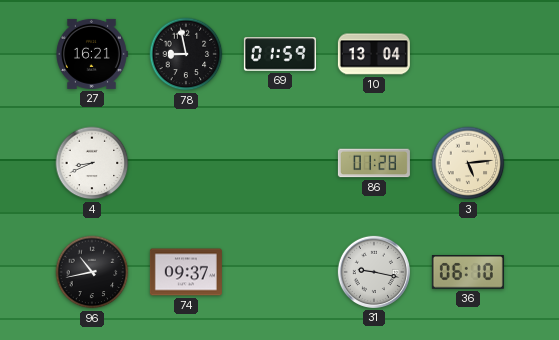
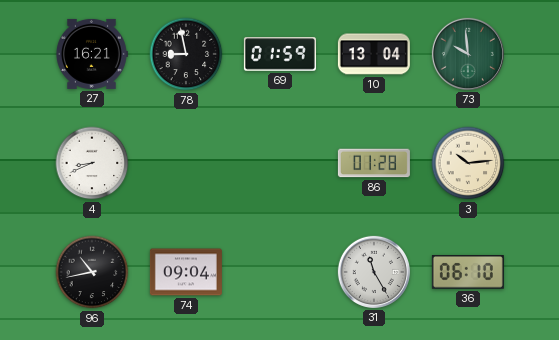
73: none -> 9:59 (468, 54)
3: 5:14 -> 10:14 (468, 163)
74: 09:37 -> 09:04 (186, 272)
31: 9:17 -> 11:25 (374, 272)
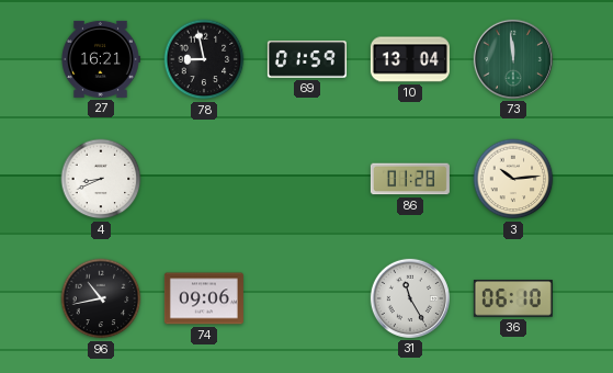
73: 9:59 -> 11:59 (513, 59)
74: 09:04 -> 09:06 (204, 298)
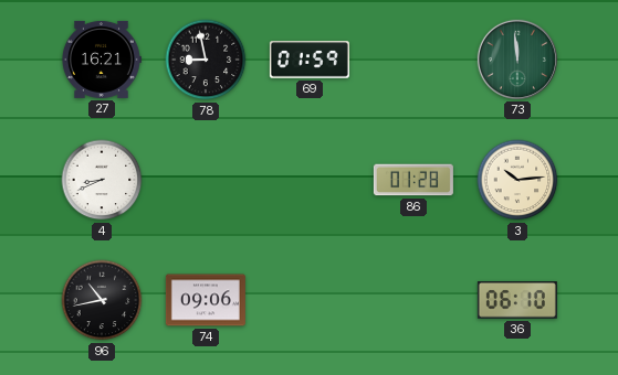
10: 13:04 -> none (410, 59)
31: 11:25 -> none (410, 298)
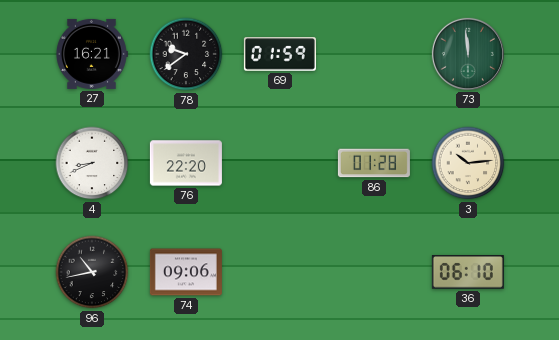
78: 8:58 -> 9:39 (186, 54)
76: none -> 22:20 (186, 163)
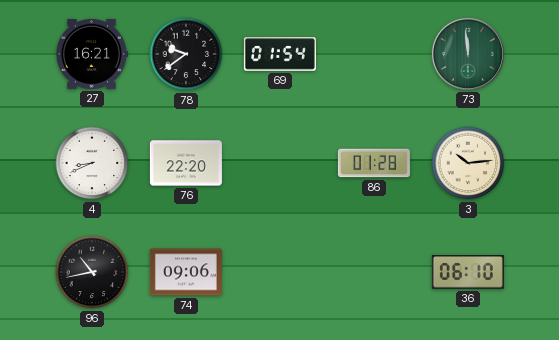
69: 01:59 -> 01:54 (280, 54)
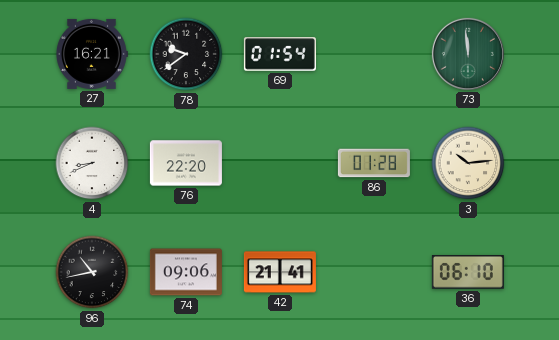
42: none -> 21:41 (280, 272)
